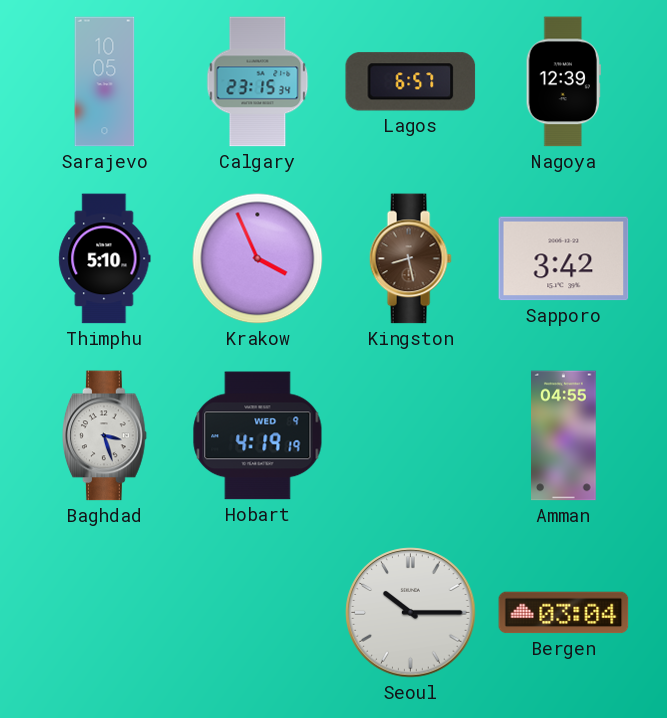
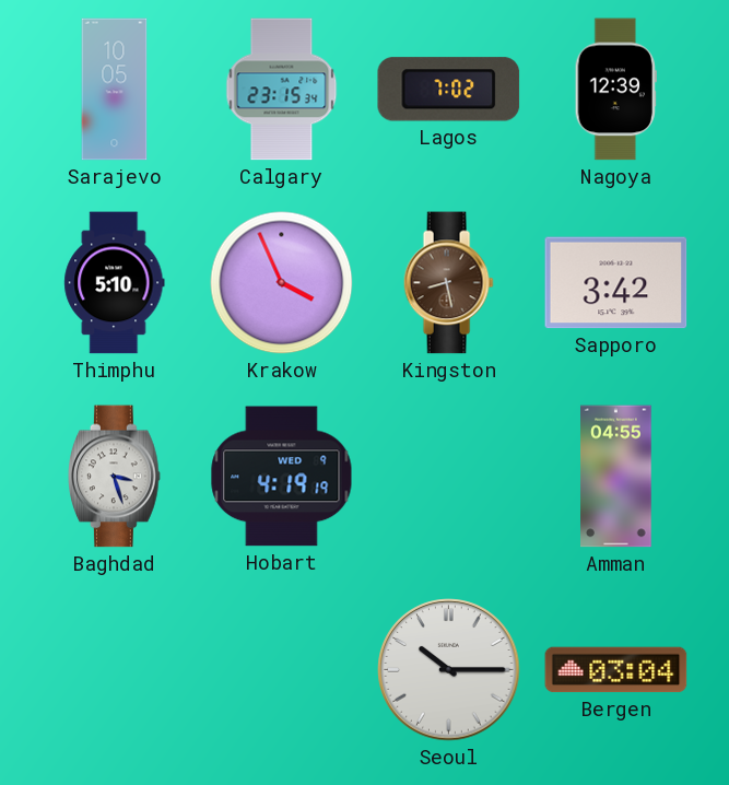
Lagos: 6:57 -> 7:02 (449, 90)
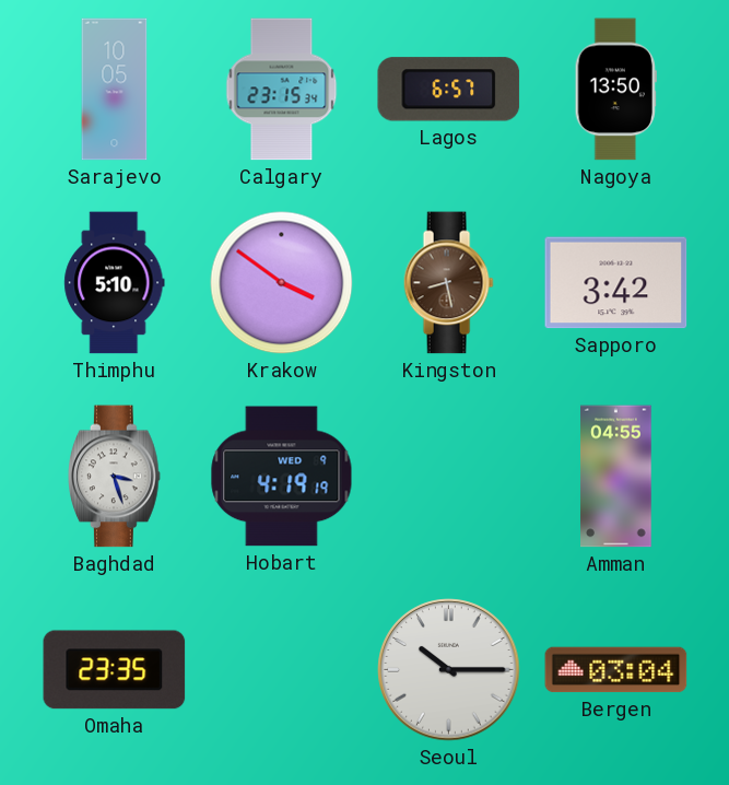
Lagos: 7:02 -> 6:57 (449, 90)
Nagoya: 12:39 -> 13:50 (615, 90)
Krakow: 3:56 -> 3:51 (282, 283)
Omaha: none -> 23:35 (115, 670)
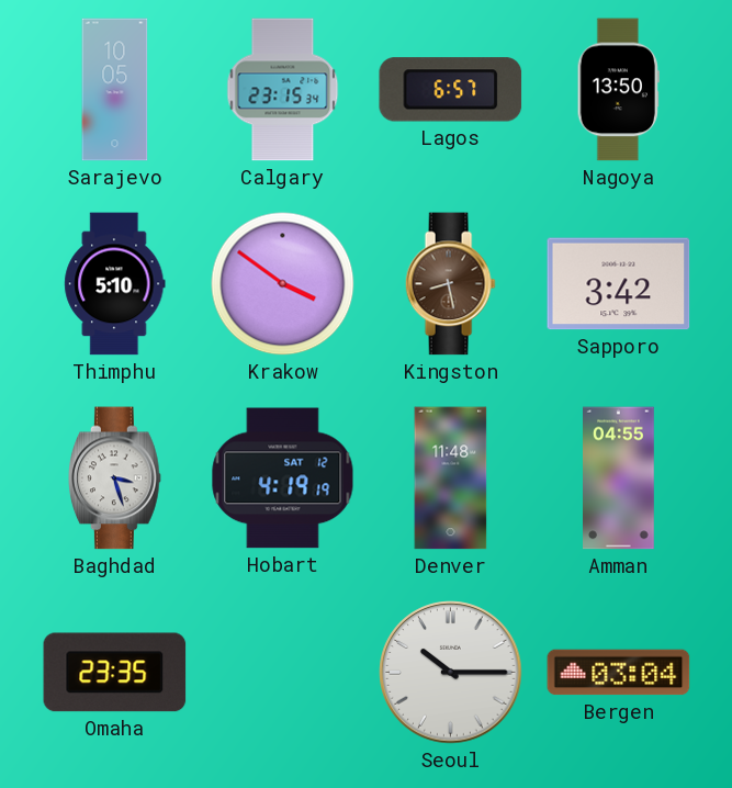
Hobart date: WED 9 -> SAT 12 (283, 479)
Denver: none -> 11:48 (451, 479)
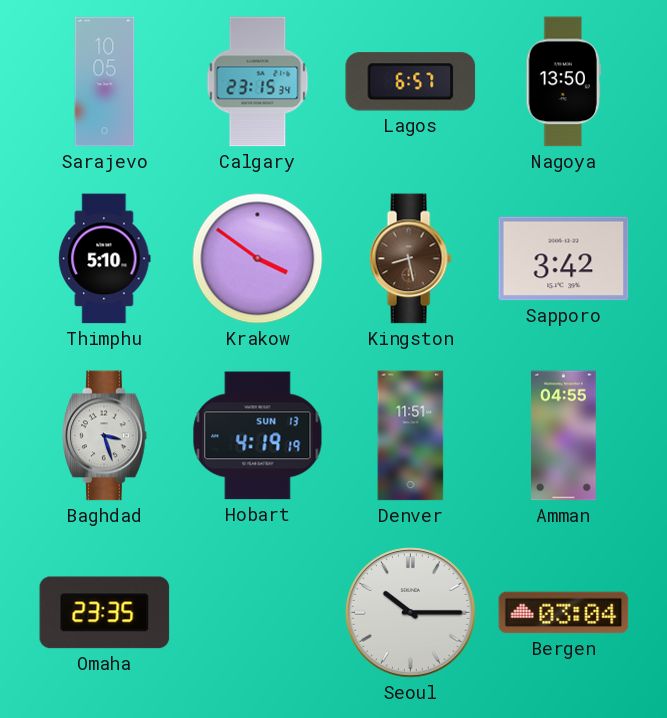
Hobart date: SAT 12 -> SUN 13 (258, 436)
Denver: 11:48 -> 11:51 (411, 436)
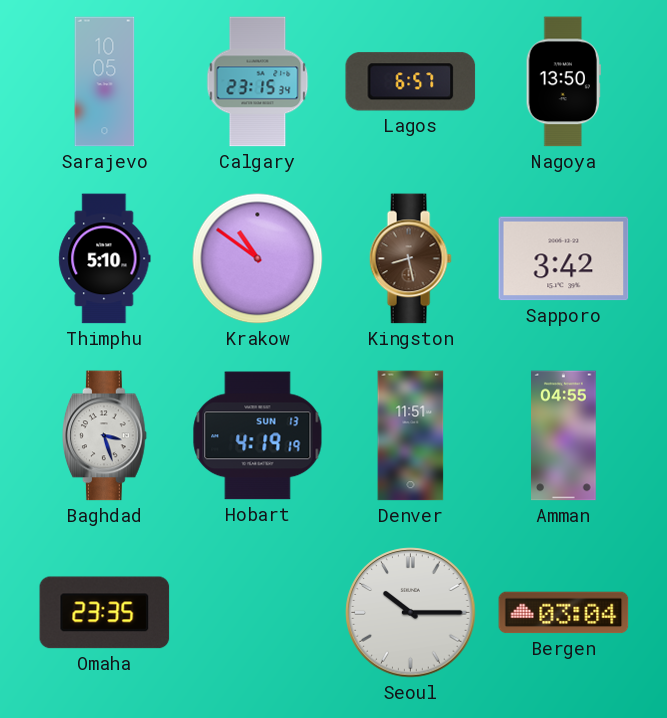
Krakow: 3:51 -> 10:51 (258, 259)
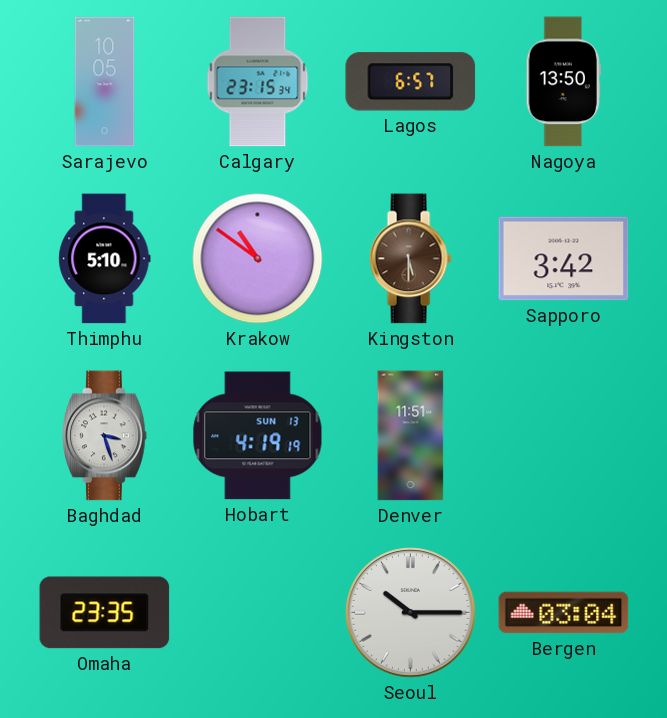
Kingston: 8:28 -> 5:30 (410, 259)
Amman: 04:55 -> none (564, 436)
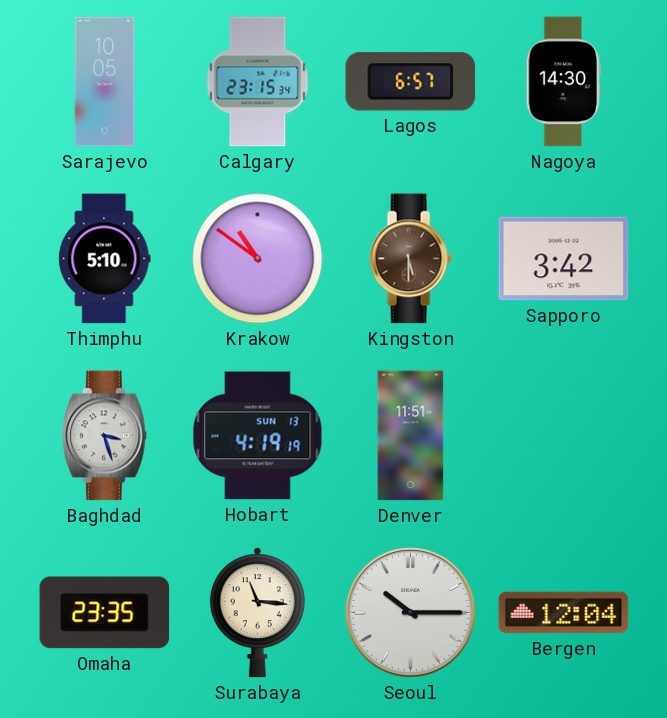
Nagoya: 13:50 -> 14:30 (563, 82)
Surabaya: none -> 11:16 (257, 613)
Bergen: 03:04 -> 12:04 (564, 613)
